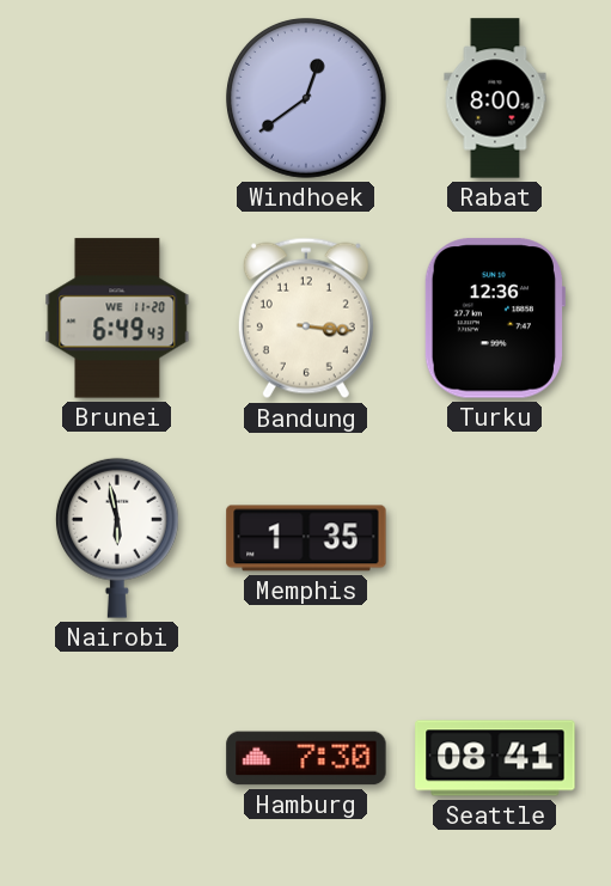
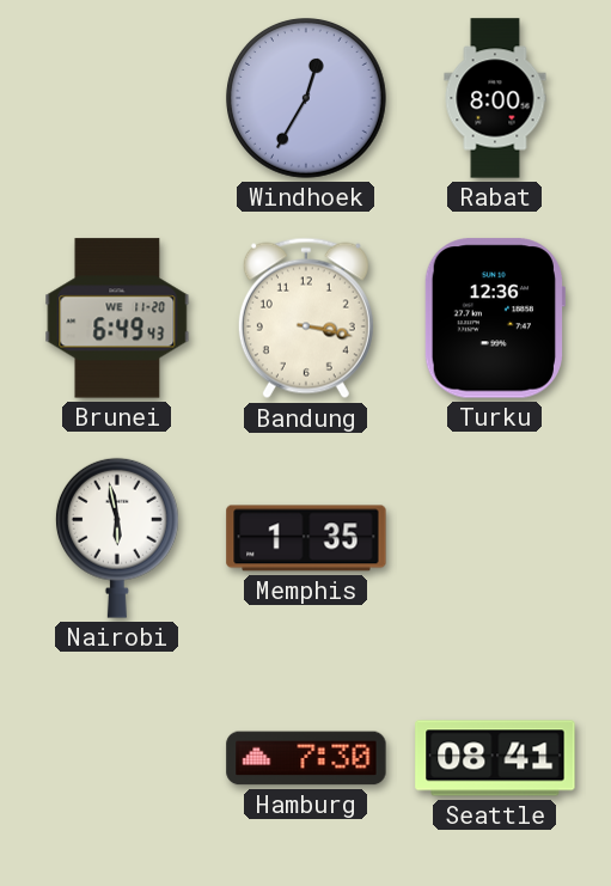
Windhoek: 12:39 -> 12:35 (307, 99)
Bandung: 3:16 -> 3:17 (306, 318)
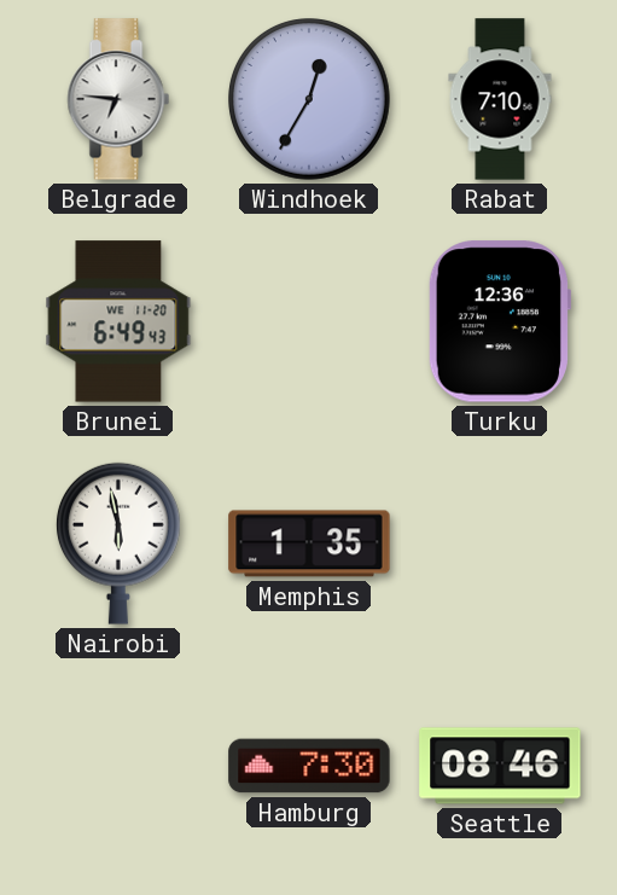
Belgrade: none -> 6:46 (118, 99)
Rabat: 8:00 -> 7:10 (500, 99)
Bandung: 3:17 -> none (306, 318)
Seattle: 08:41 -> 08:46 (500, 766)
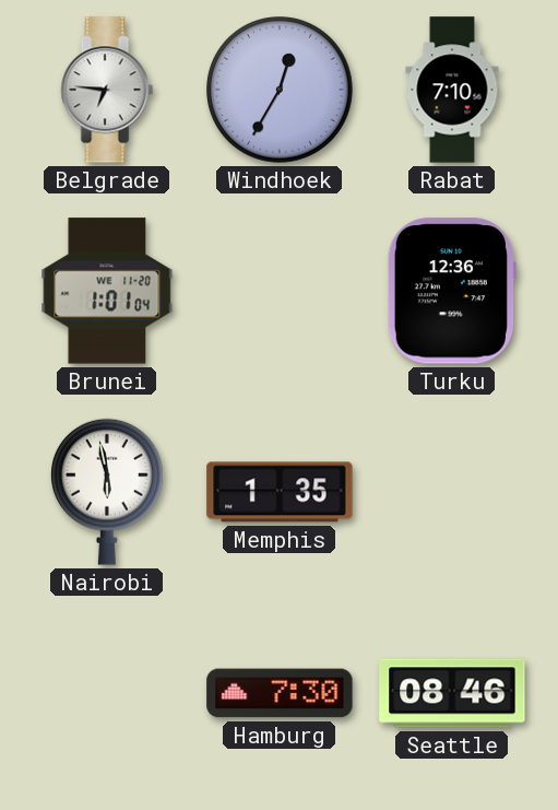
Brunei: 6:49 -> 1:01 (107, 291)
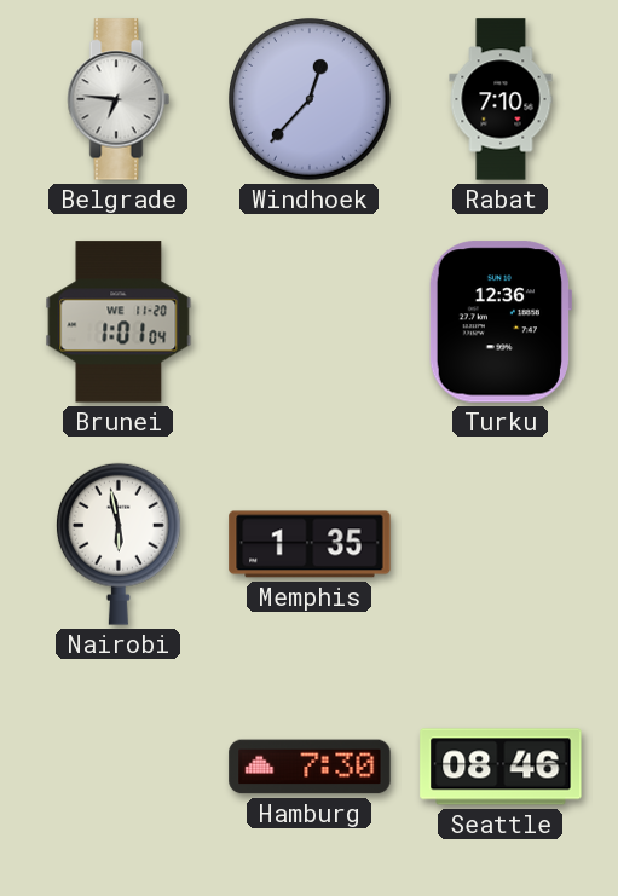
Windhoek: 12:35 -> 12:37 (311, 100)
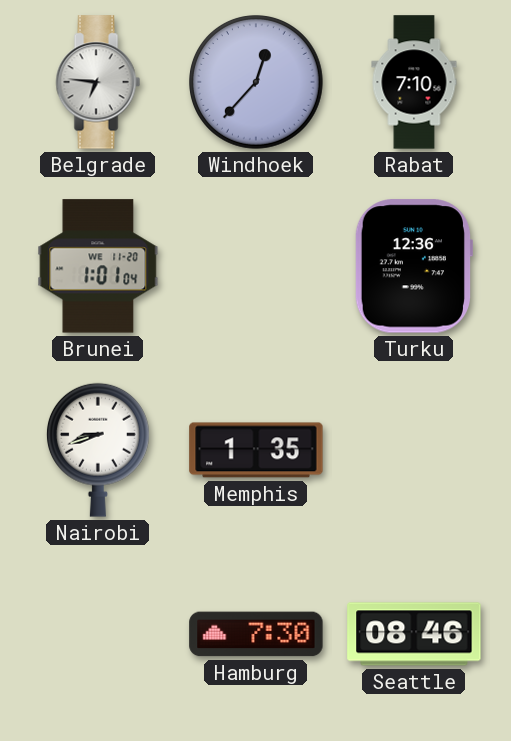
Nairobi: 5:58 -> 8:42 (98, 450)
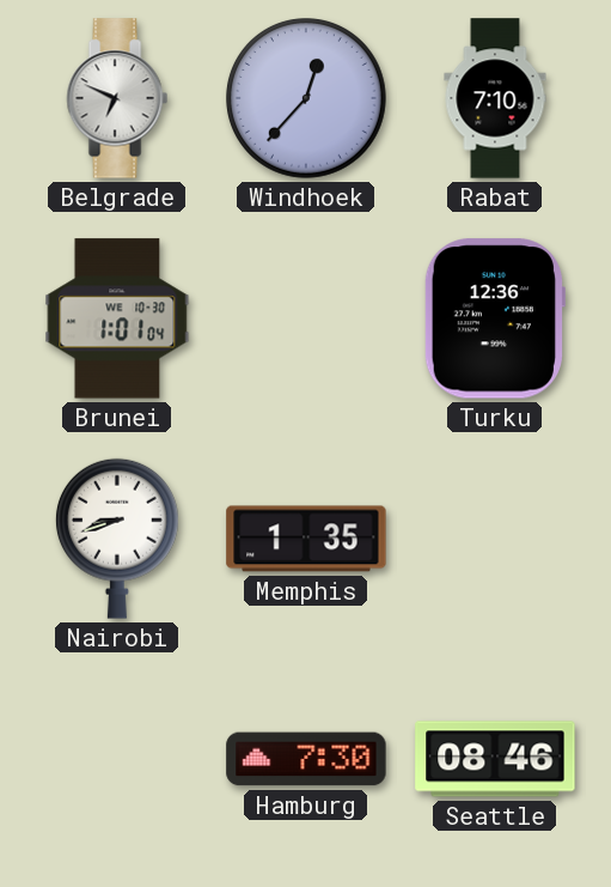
Belgrade: 6:46 -> 6:49 (117, 98)
Brunei date: WE 11-20 -> WE 10-30 (117, 318)
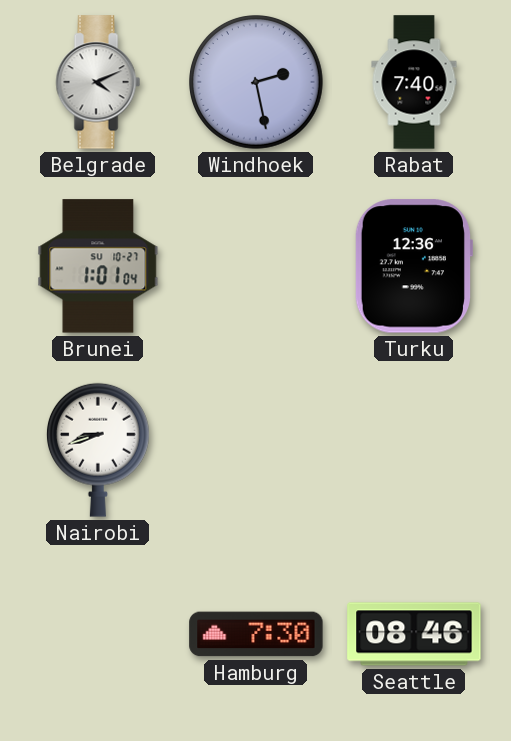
Belgrade: 6:49 -> 4:11 (98, 82)
Windhoek: 12:37 -> 2:28 (257, 83)
Rabat: 7:10 -> 7:40 (414, 82)
Brunei date: WE 10-30 -> SU 10-27 (98, 266)
Memphis: 1:35 -> none (306, 539)
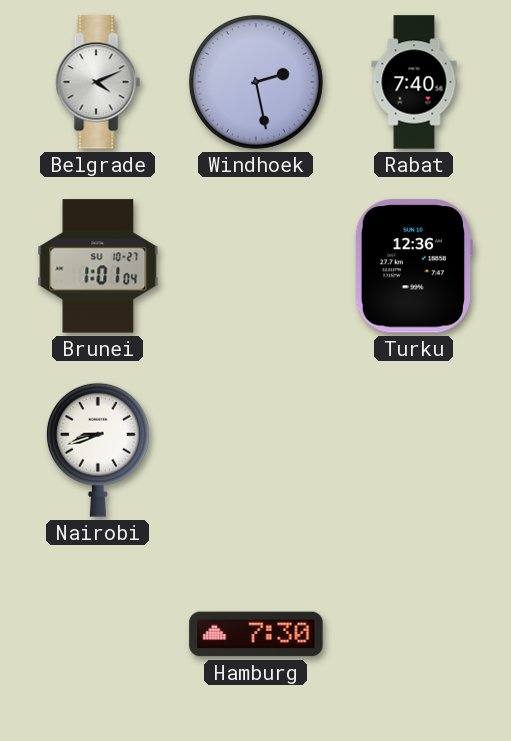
Seattle: 08:46 -> none (414, 634)
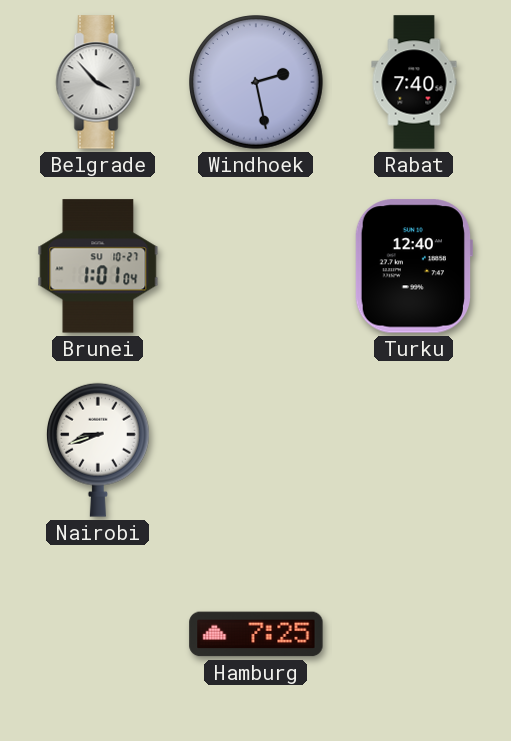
Belgrade: 4:11 -> 3:53 (98, 82)
Turku: 12:36 -> 12:40 (413, 266)
Hamburg: 7:30 -> 7:25 (256, 634)
